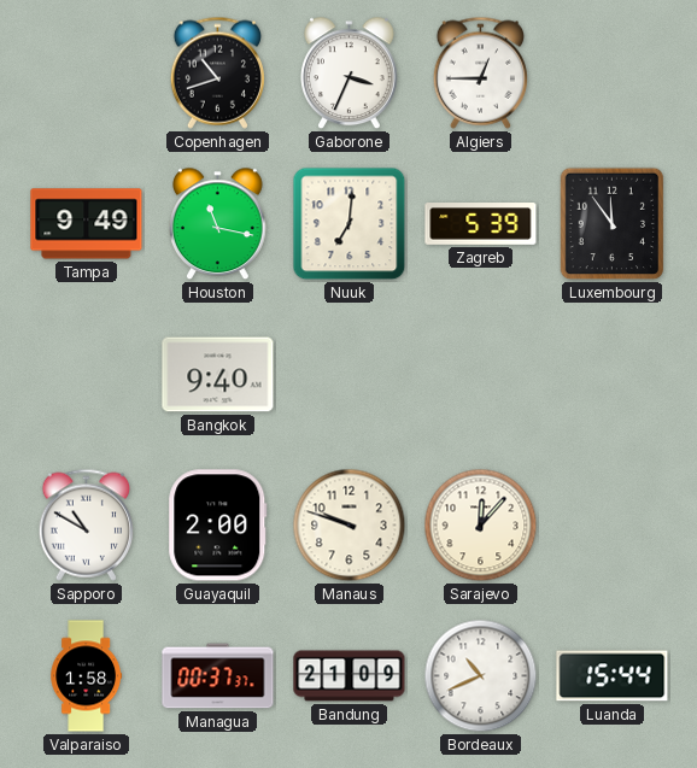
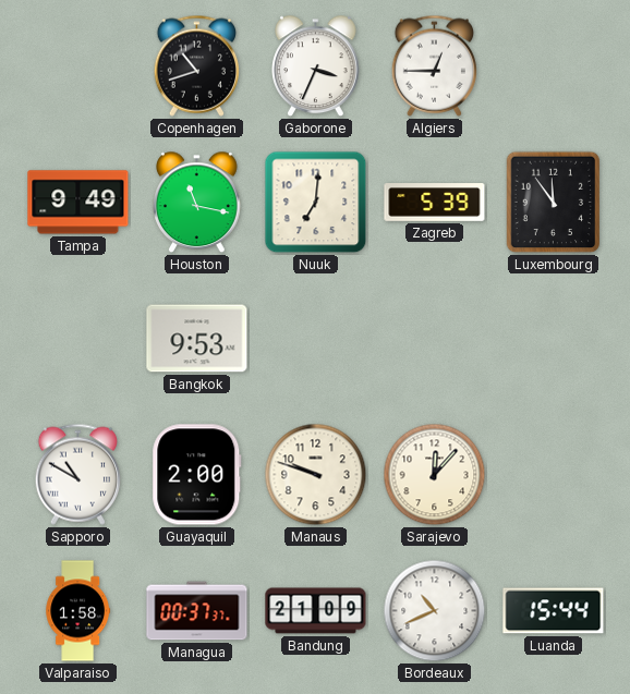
Bangkok: 9:40 -> 9:53 (197, 339)
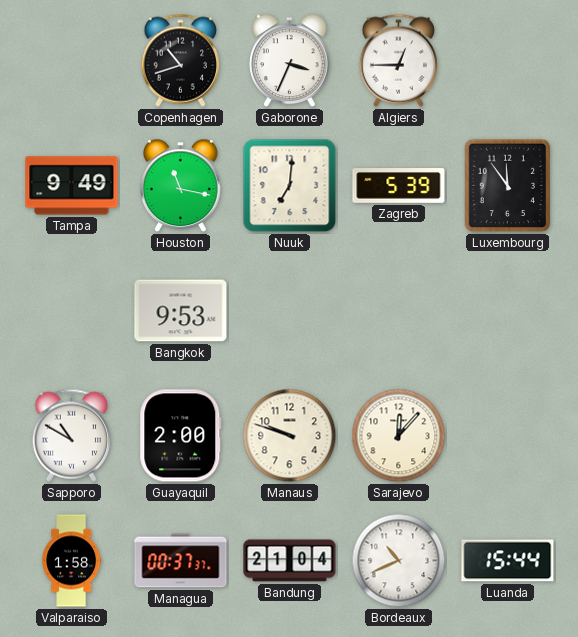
Bandung: 21:09 -> 21:04 (290, 561)
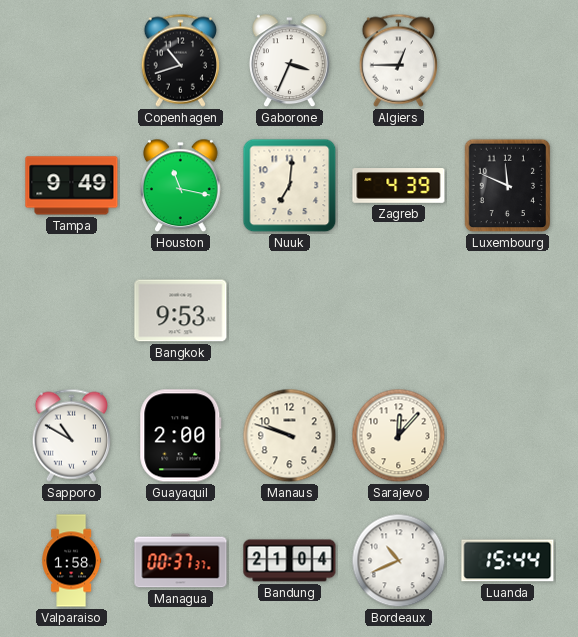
Zagreb: 5:39 -> 4:39 (399, 186)
Luxembourg: 11:54 -> 11:49 (508, 186)
